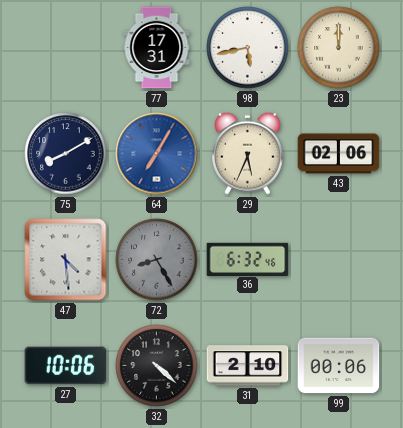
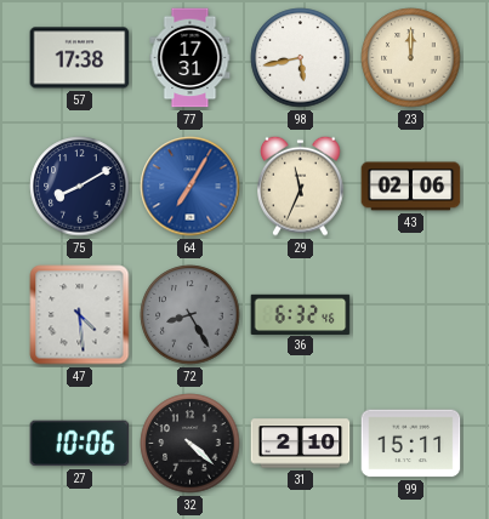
57: none -> 17:38 (80, 58)
29: 5:34 -> 11:34 (301, 186)
99: 00:06 -> 15:11 (411, 444)
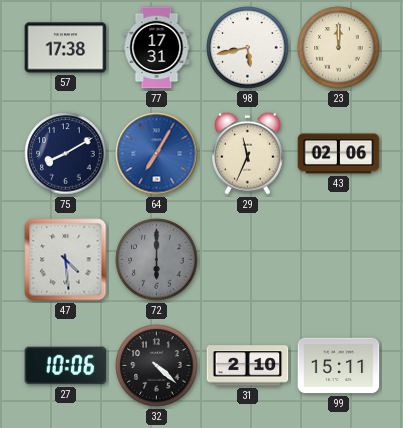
72: 8:25 -> 6:00 (157, 260)
36: 6:32 -> none (301, 314)
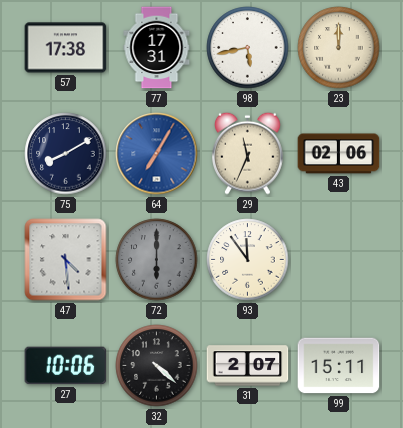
93: none -> 11:54 (248, 260)
31: 2:10 -> 2:07 (248, 366)
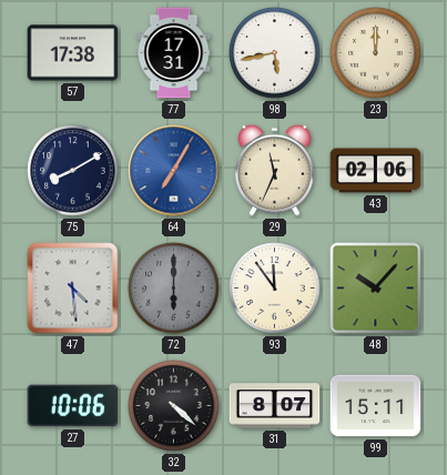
48: none -> 10:07 (376, 289)
31: 2:07 -> 8:07 (275, 406)
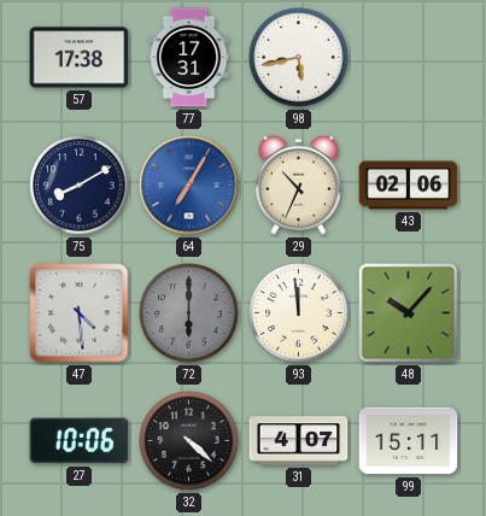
23: 12:00 -> none (376, 53)
29: 11:34 -> 10:34 (299, 184)
93: 11:54 -> 11:59 (299, 313)
31: 8:07 -> 4:07 (299, 441)
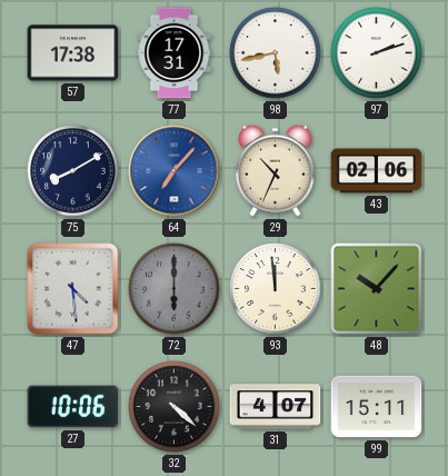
97: none -> 2:12 (377, 53)
64: 7:05 -> 7:07 (175, 171)
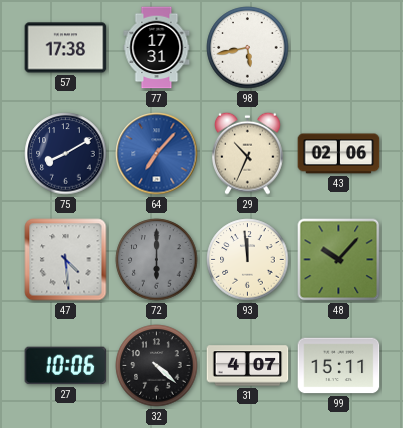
97: 2:12 -> none (377, 53)
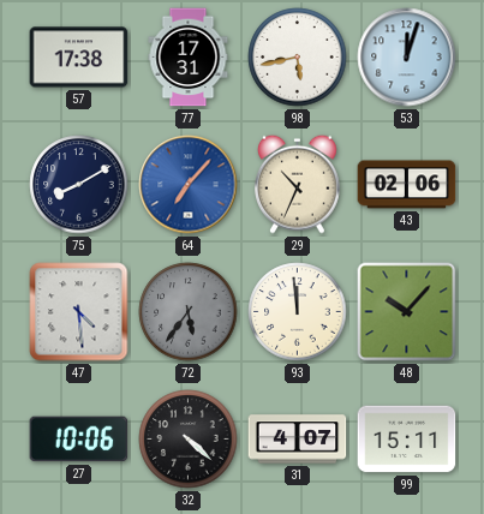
53: none -> 12:03 (407, 58)
72: 6:00 -> 5:36 (189, 312)
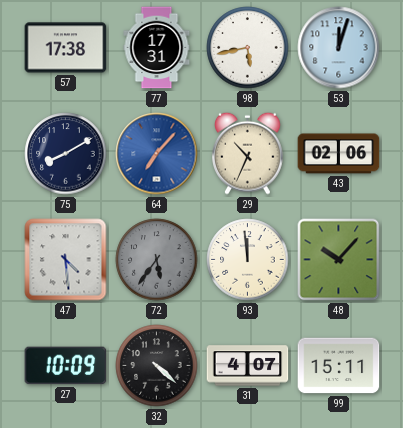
27: 10:06 -> 10:09 (66, 366)
